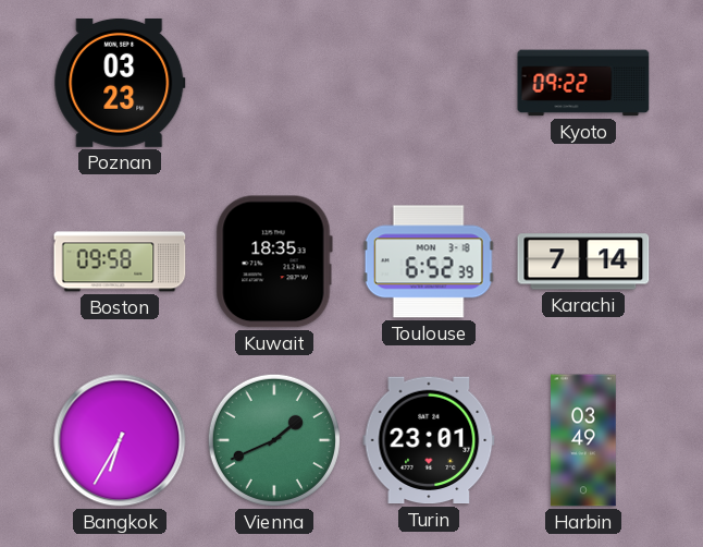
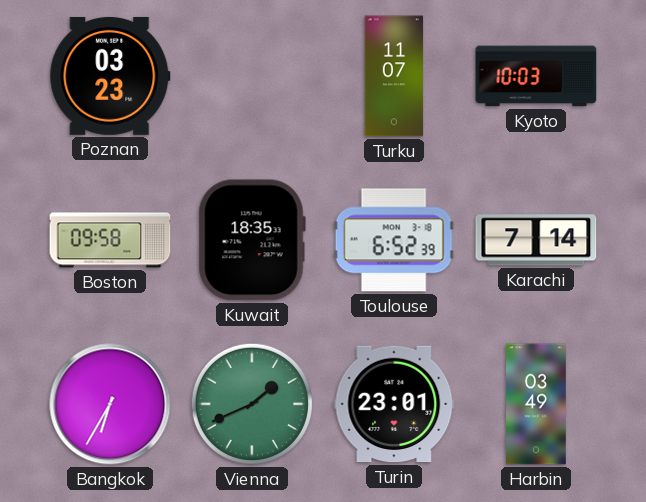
Turku: none -> 11:07 (394, 76)
Kyoto: 09:22 -> 10:03 (536, 76)
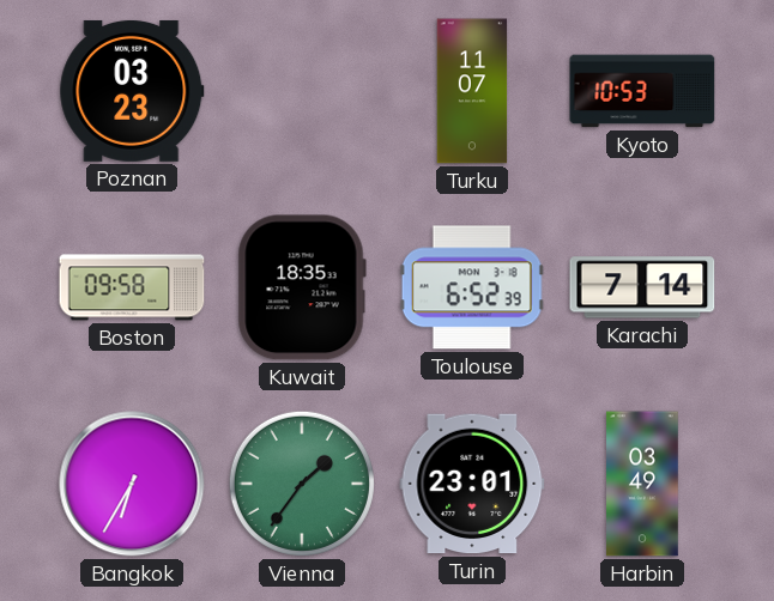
Kyoto: 10:03 -> 10:53 (642, 91)
Vienna: 1:41 -> 1:36 (302, 484)
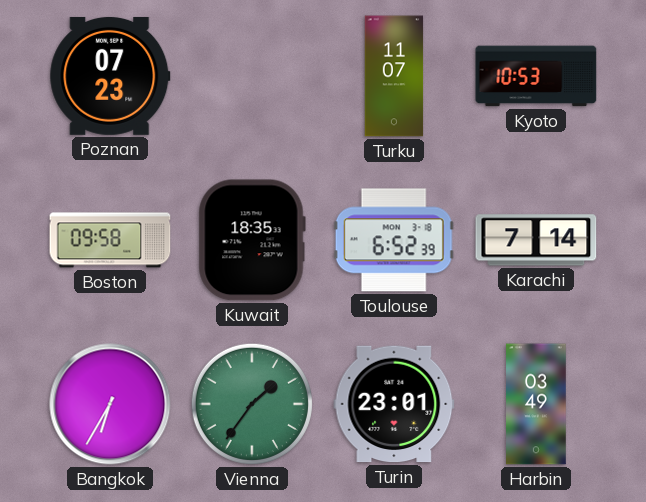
Poznan: 03:23 -> 07:23 (110, 76)
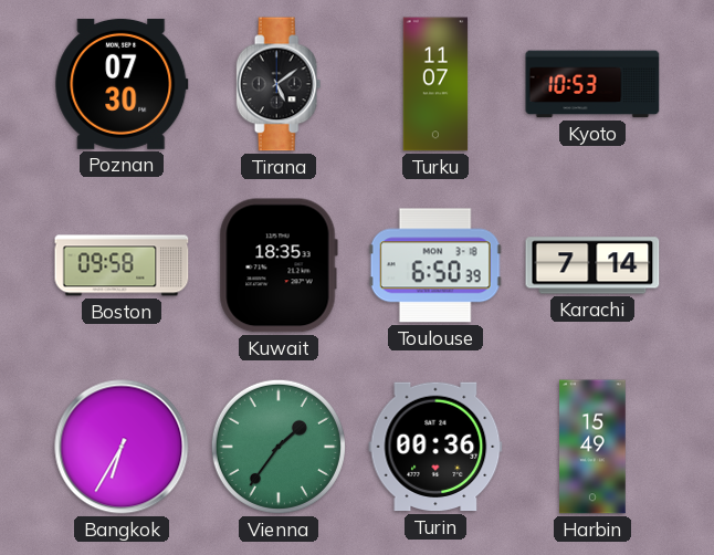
Poznan: 07:23 -> 07:30 (122, 84)
Tirana: none -> 5:09 (279, 84)
Toulouse: 6:52 -> 6:50 (435, 265)
Turin: 23:01 -> 00:36 (435, 447)
Harbin: 03:49 -> 15:49 (592, 447)
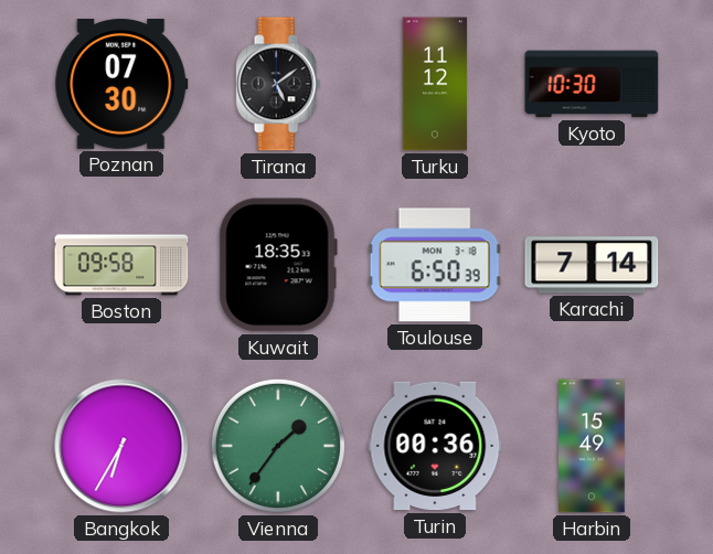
Turku: 11:07 -> 11:12 (435, 84)
Kyoto: 10:53 -> 10:30 (592, 84)
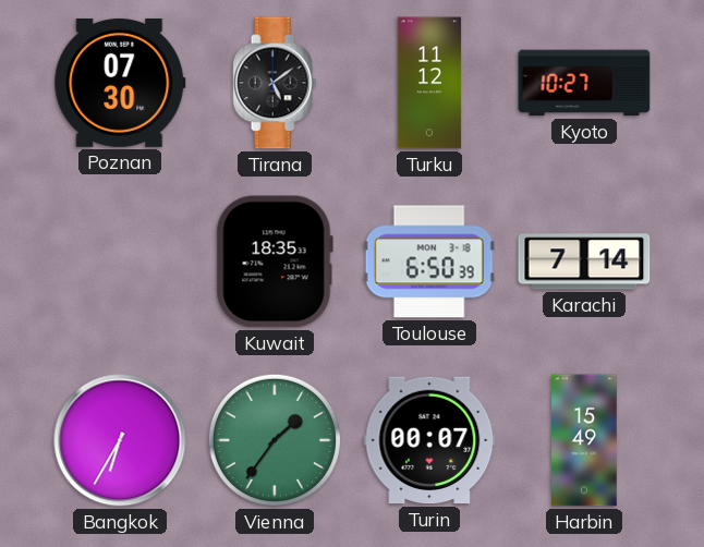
Kyoto: 10:30 -> 10:27 (584, 83)
Boston: 09:58 -> none (121, 265)
Turin: 00:36 -> 00:07 (429, 440)
